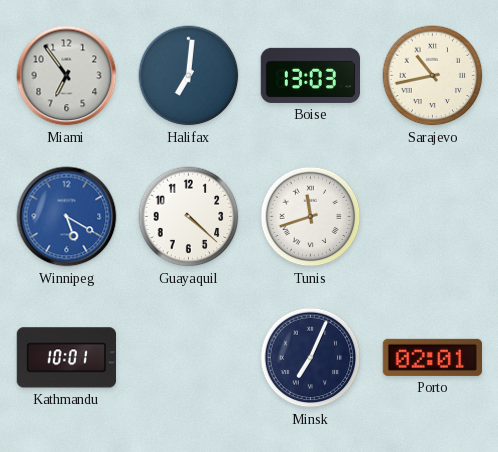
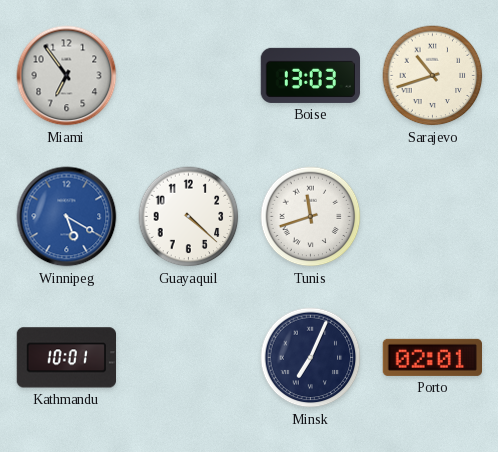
Halifax: 7:01 -> none (189, 76)
Sarajevo: 10:43 -> 10:42 (433, 76)
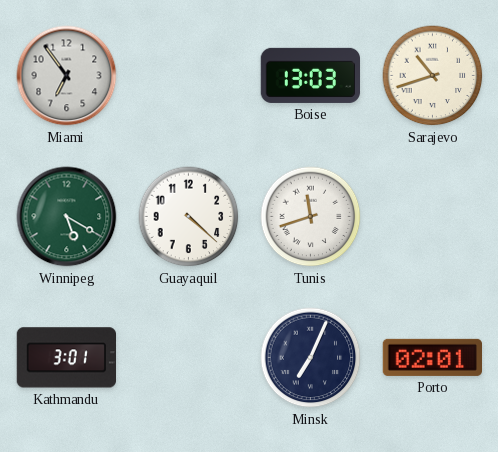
Winnipeg dial: blue -> green (67, 217)
Kathmandu: 10:01 -> 3:01 (66, 358)
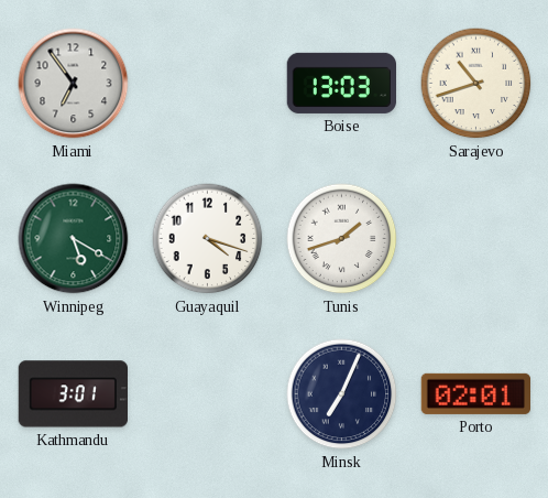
Guayaquil: 4:22 -> 4:18 (208, 239)
Tunis: 11:42 -> 1:42 (342, 239)
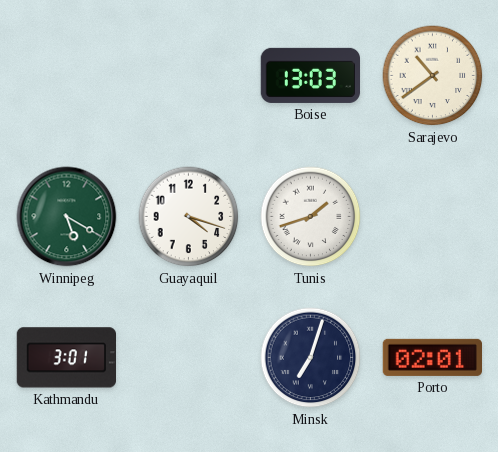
Miami: 6:54 -> none (74, 84)
Sarajevo: 10:42 -> 10:39 (433, 76)
Minsk: 7:04 -> 7:03 (311, 358)
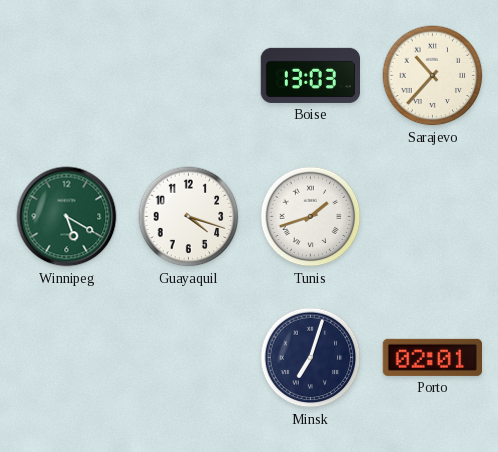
Sarajevo: 10:39 -> 10:37 (433, 76)
Kathmandu: 3:01 -> none (66, 358)
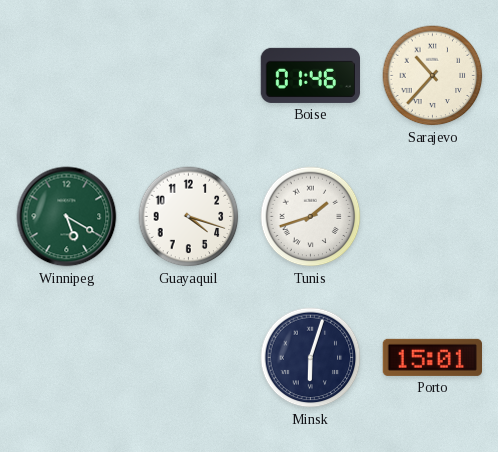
Boise: 13:03 -> 01:46 (310, 75)
Minsk: 7:03 -> 6:03 (311, 358)
Porto: 02:01 -> 15:01 (432, 357)
